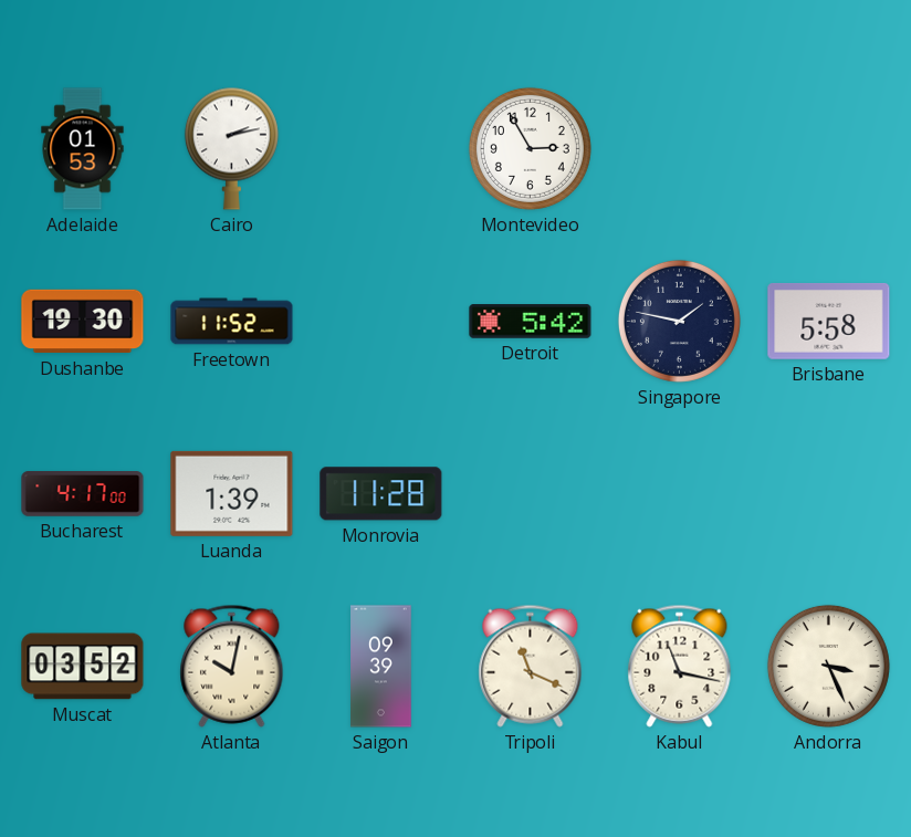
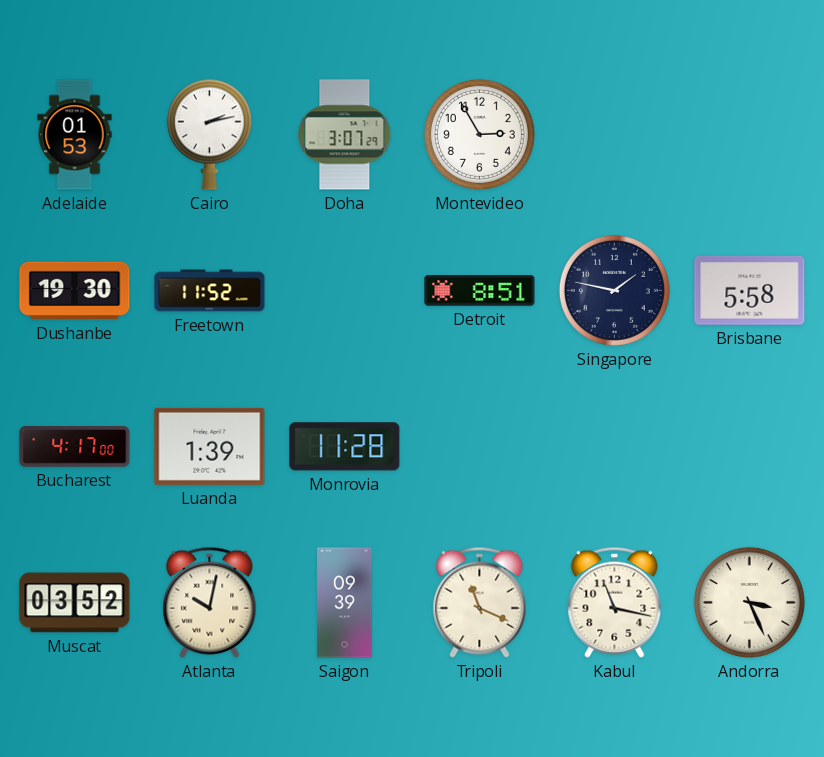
Doha: none -> 3:07 (345, 135)
Detroit: 5:42 -> 8:51 (480, 291)
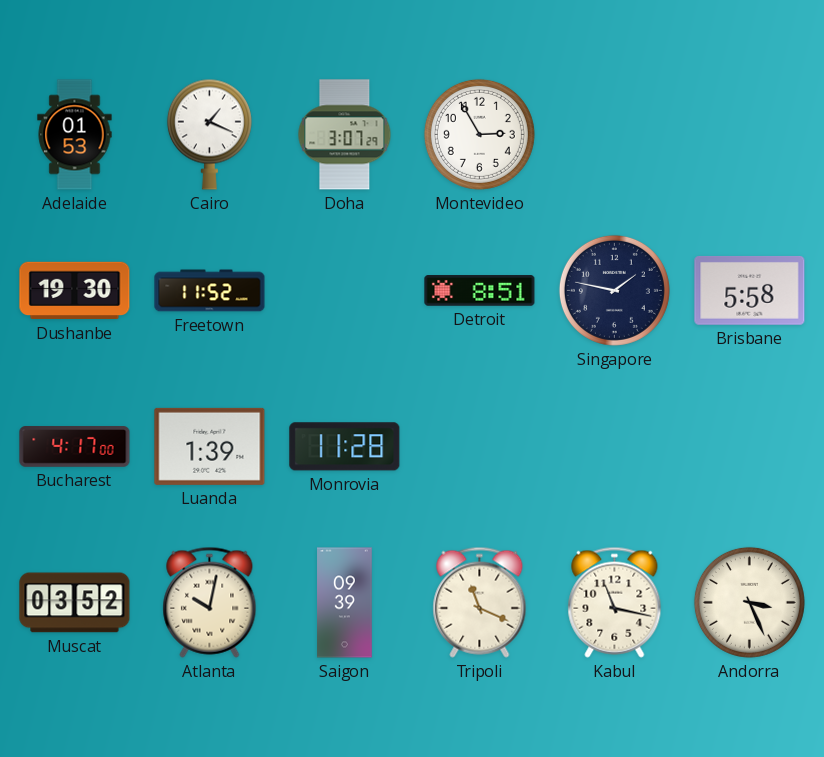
Cairo: 2:13 -> 1:19 (209, 134)
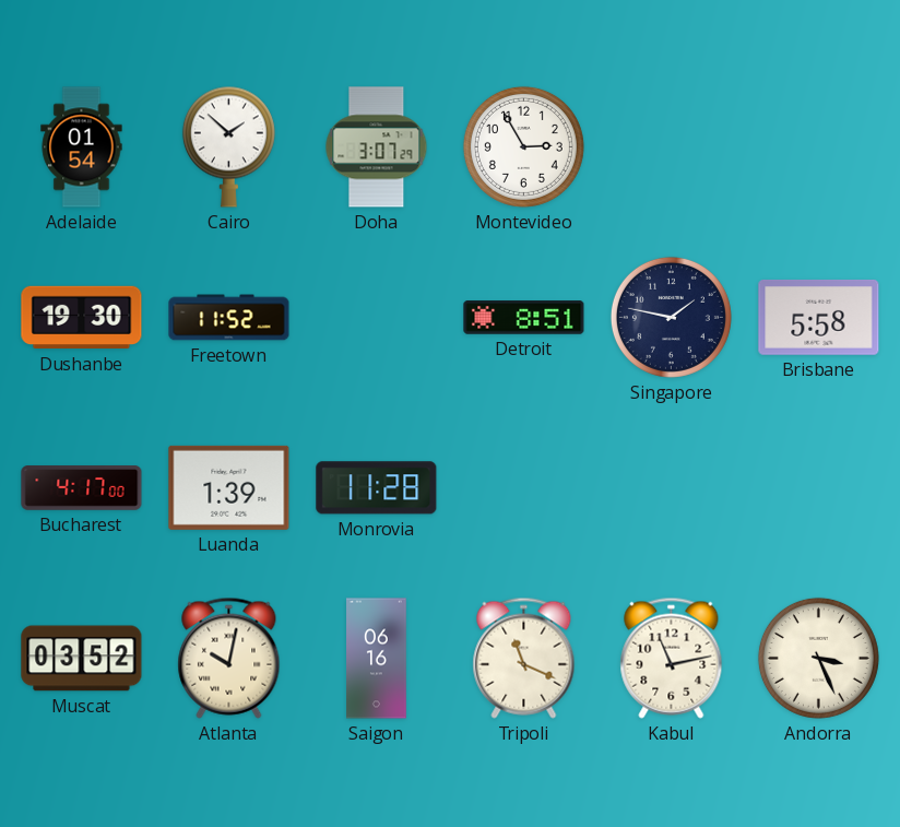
Adelaide: 01:53 -> 01:54 (82, 147)
Cairo: 1:19 -> 1:52 (228, 146)
Saigon: 09:39 -> 06:16 (377, 659)
Kabul: 11:17 -> 11:13 (672, 658)
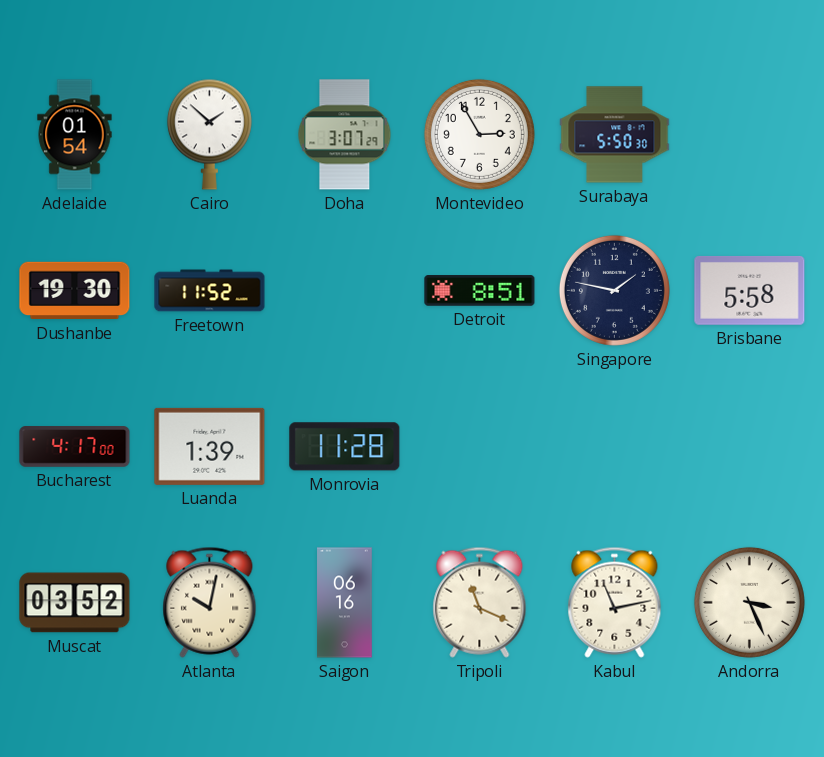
Surabaya: none -> 5:50 (615, 135)
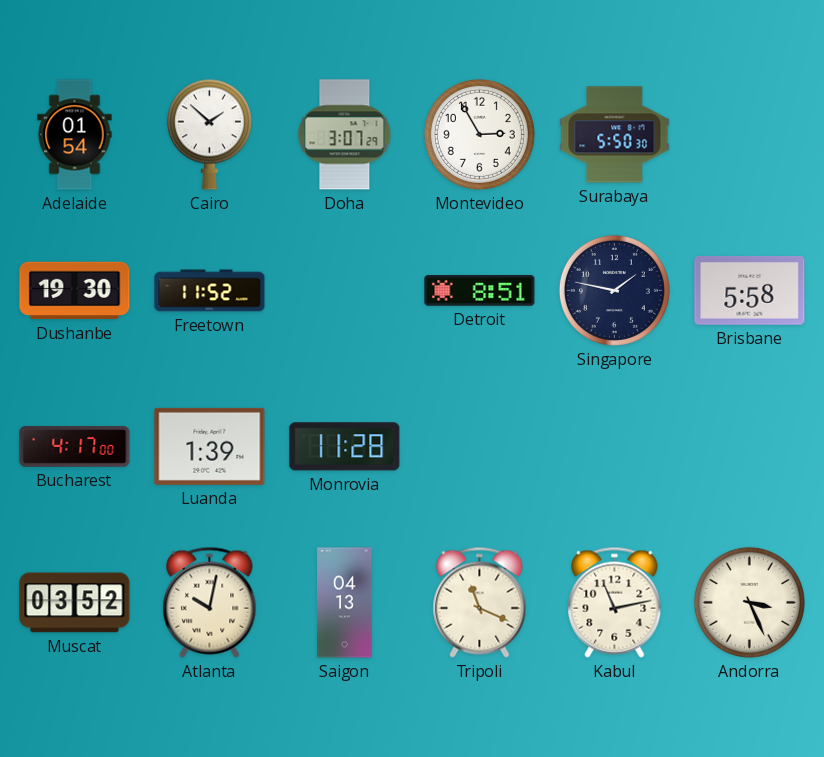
Saigon: 06:16 -> 04:13 (345, 603)
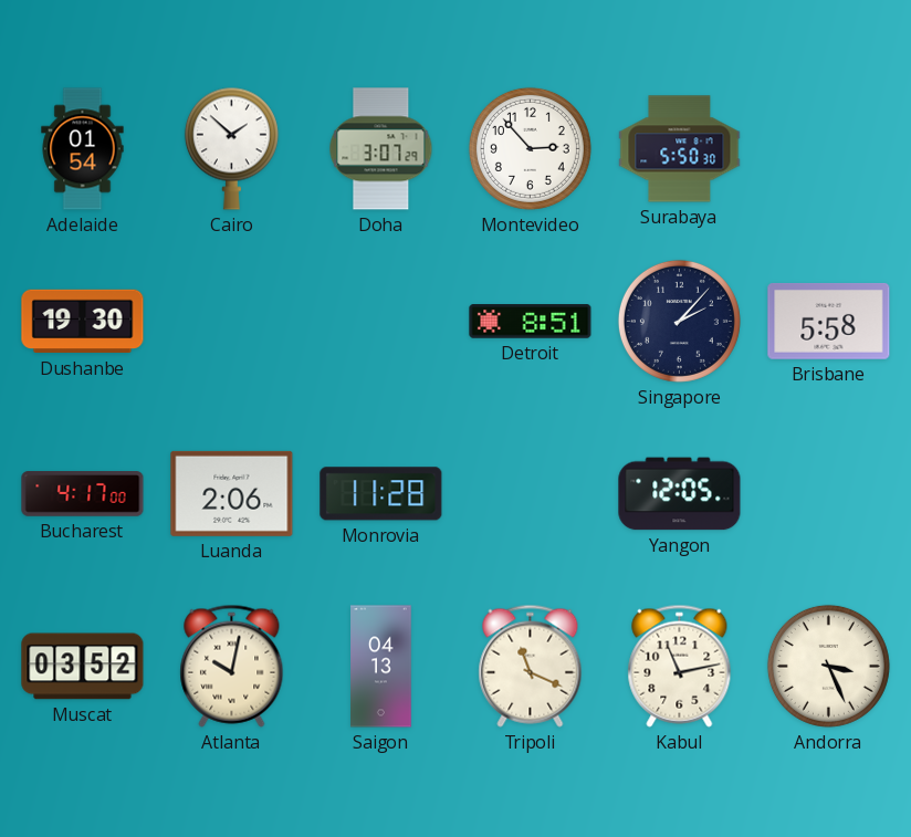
Montevideo: 2:55 -> 2:53 (530, 148)
Freetown: 11:52 -> none (210, 291)
Singapore: 1:47 -> 2:07 (679, 321)
Luanda: 1:39 -> 2:06 (232, 493)
Yangon: none -> 12:05 (680, 494)
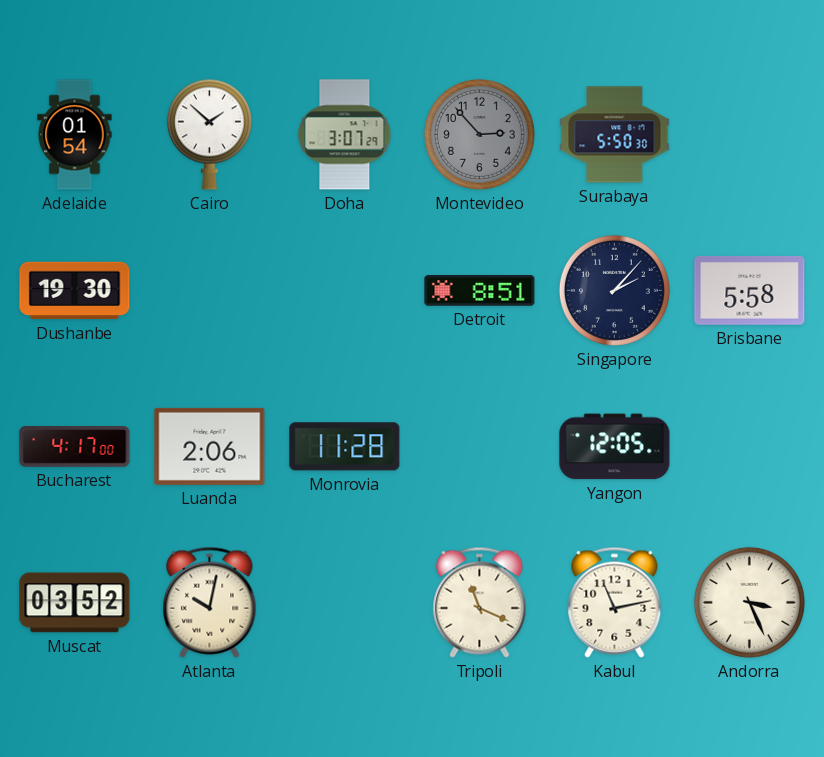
Montevideo dial: white -> grey (479, 134)
Saigon: 04:13 -> none (381, 667)
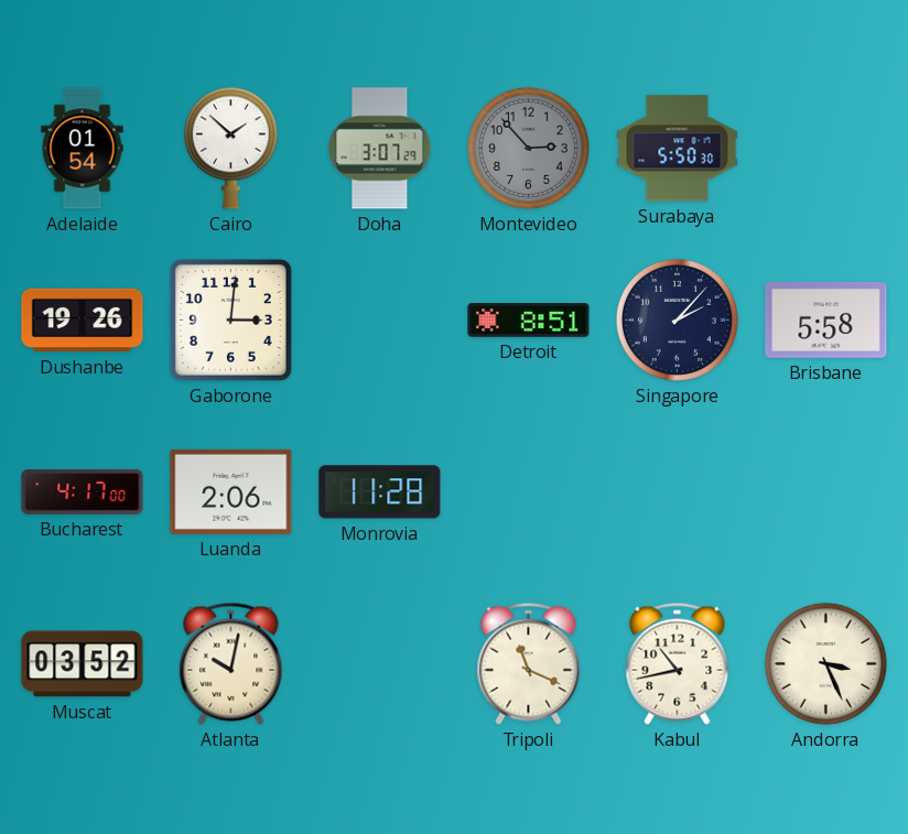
Dushanbe: 19:30 -> 19:26 (83, 321)
Gaborone: none -> 3:01 (230, 319)
Yangon: 12:05 -> none (615, 447)
Kabul: 11:13 -> 10:43 (678, 663)
